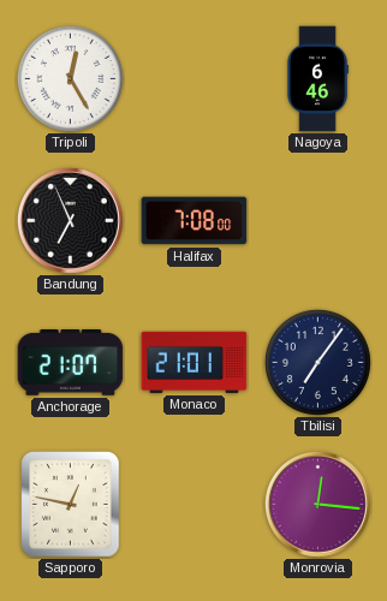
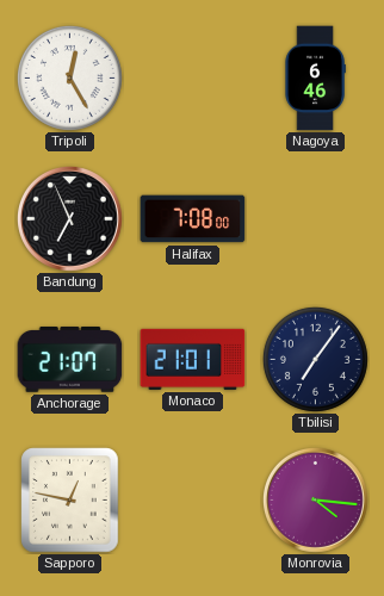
Monrovia: 12:16 -> 4:16 (315, 499)
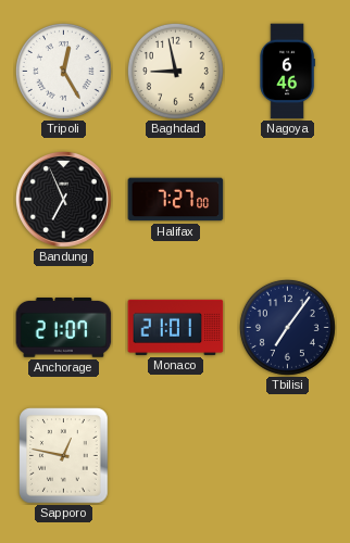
Baghdad: none -> 8:58 (175, 71)
Halifax: 7:08 -> 7:27 (176, 200)
Monrovia: 4:16 -> none (315, 499)
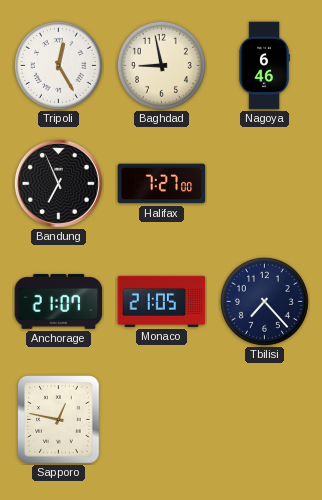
Monaco: 21:01 -> 21:05 (162, 301)
Tbilisi: 7:06 -> 7:23 (264, 301)
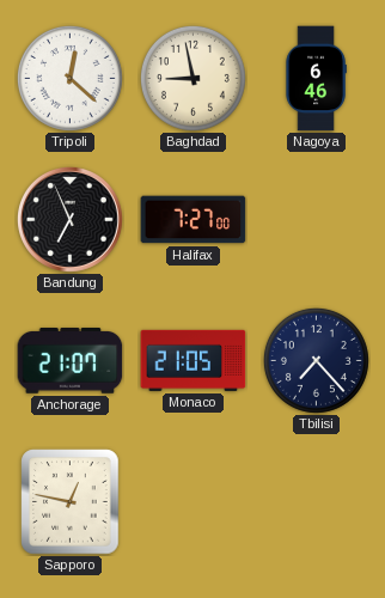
Tripoli: 12:25 -> 12:22 (69, 78)
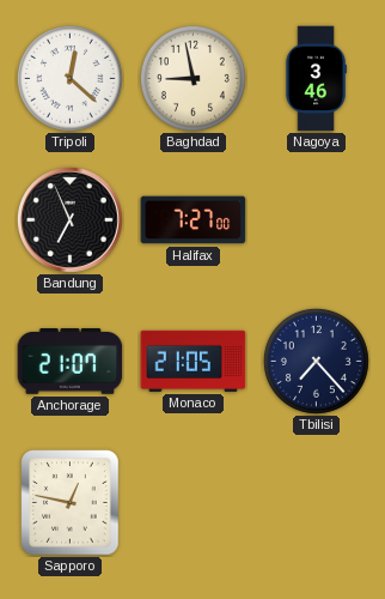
Nagoya: 6:46 -> 3:46 (316, 79)
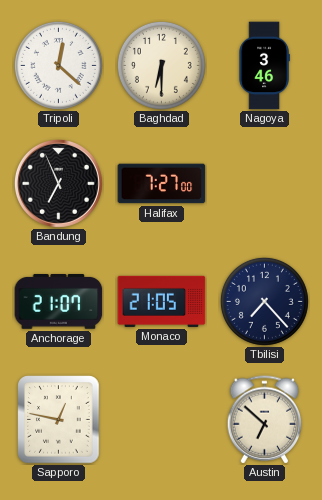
Baghdad: 8:58 -> 6:30 (161, 65)
Austin: none -> 6:52 (265, 420)
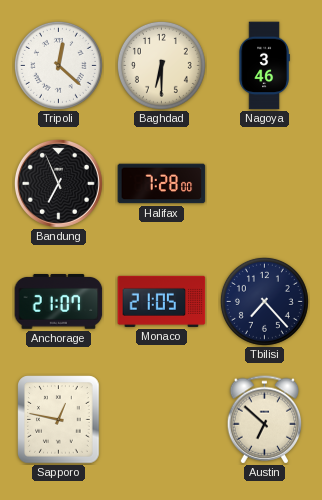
Halifax: 7:27 -> 7:28 (162, 184)
